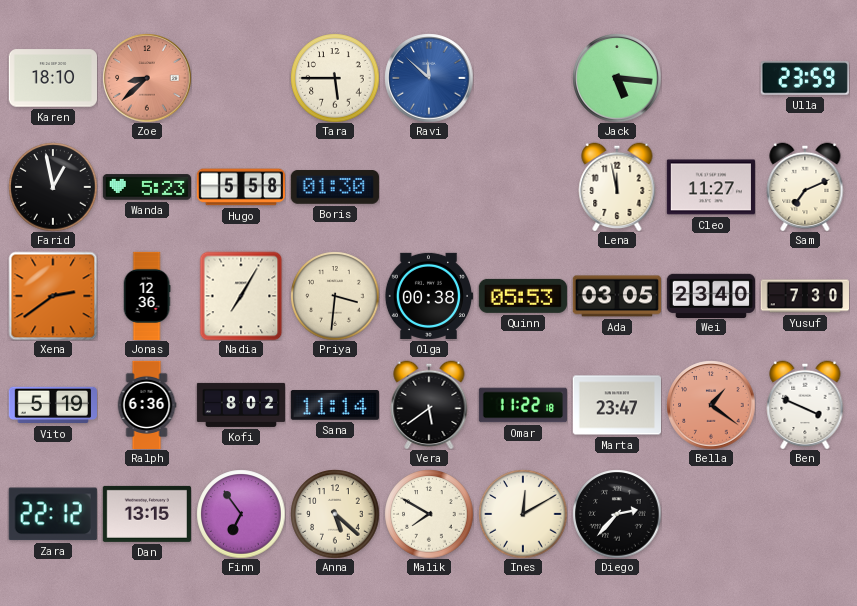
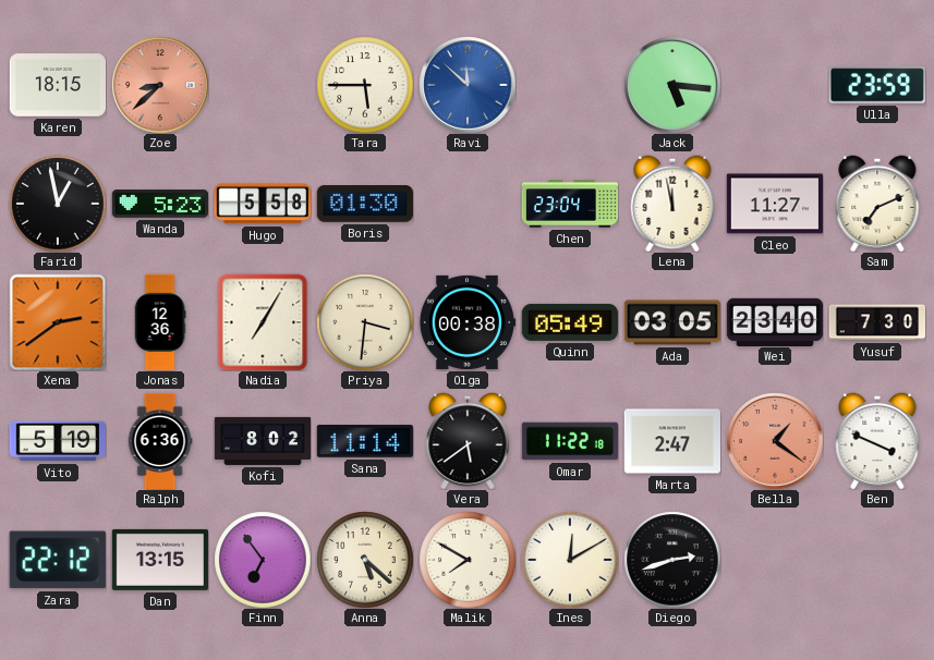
Karen: 18:10 -> 18:15 (57, 85)
Chen: none -> 23:04 (570, 204)
Quinn: 05:53 -> 05:49 (570, 322)
Marta: 23:47 -> 2:47 (671, 441)
Diego: 2:37 -> 2:42 (672, 560)
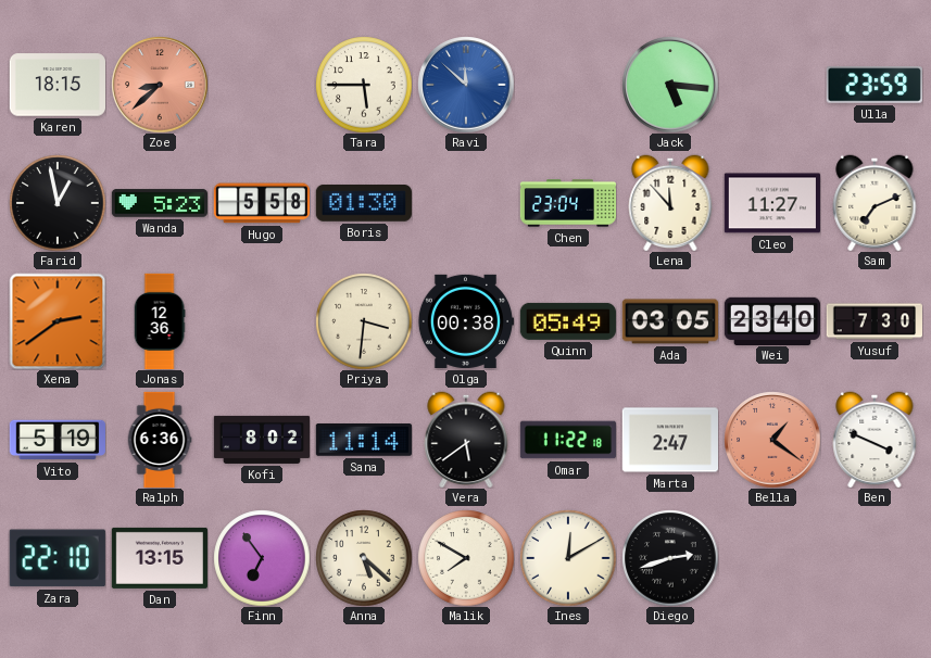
Lena: 11:58 -> 11:53 (670, 203)
Nadia: 7:05 -> none (263, 322)
Zara: 22:12 -> 22:10 (58, 558)
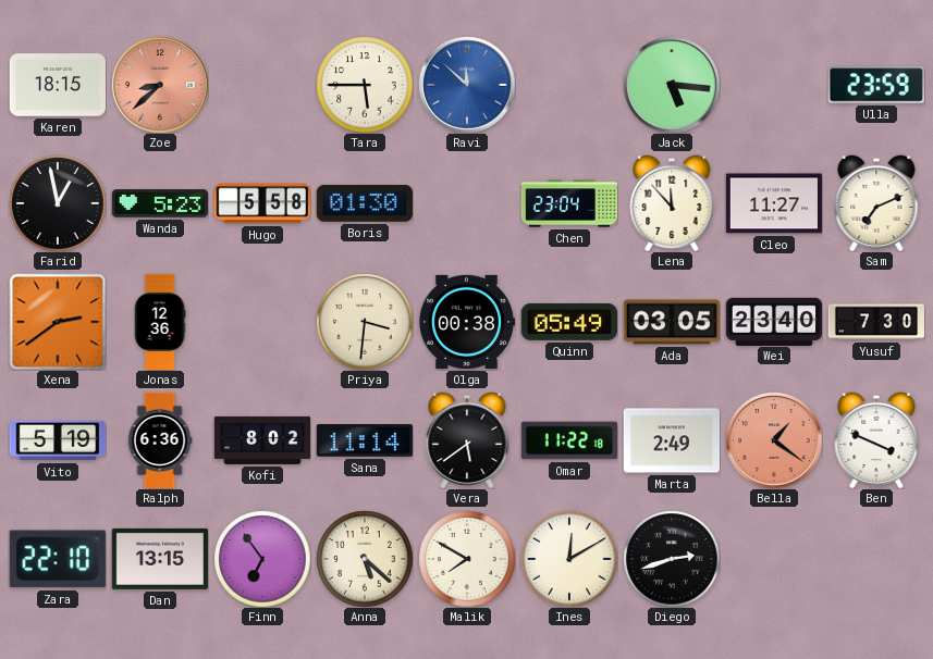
Marta: 2:47 -> 2:49 (671, 440)
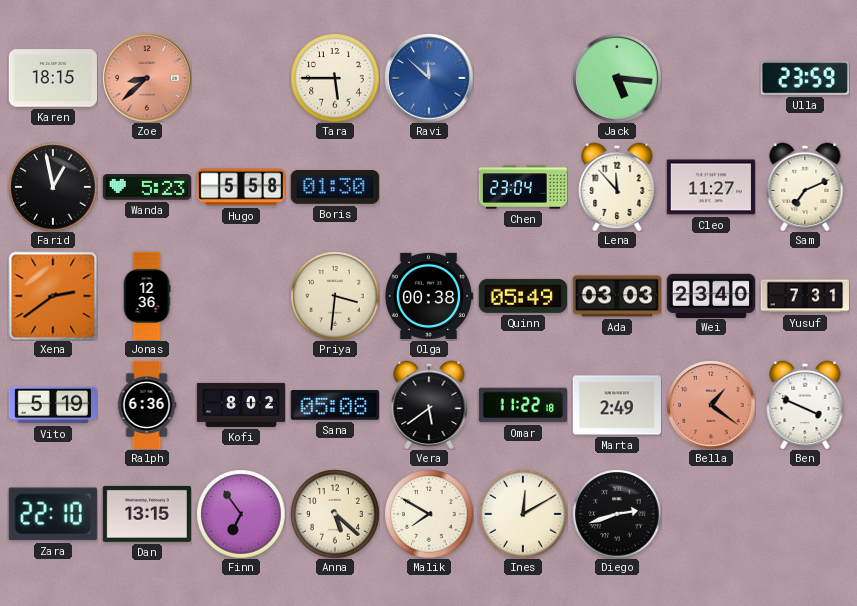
Ada: 03:05 -> 03:03 (616, 296)
Yusuf: 7:30 -> 7:31 (804, 296)
Sana: 11:14 -> 05:08 (335, 406)
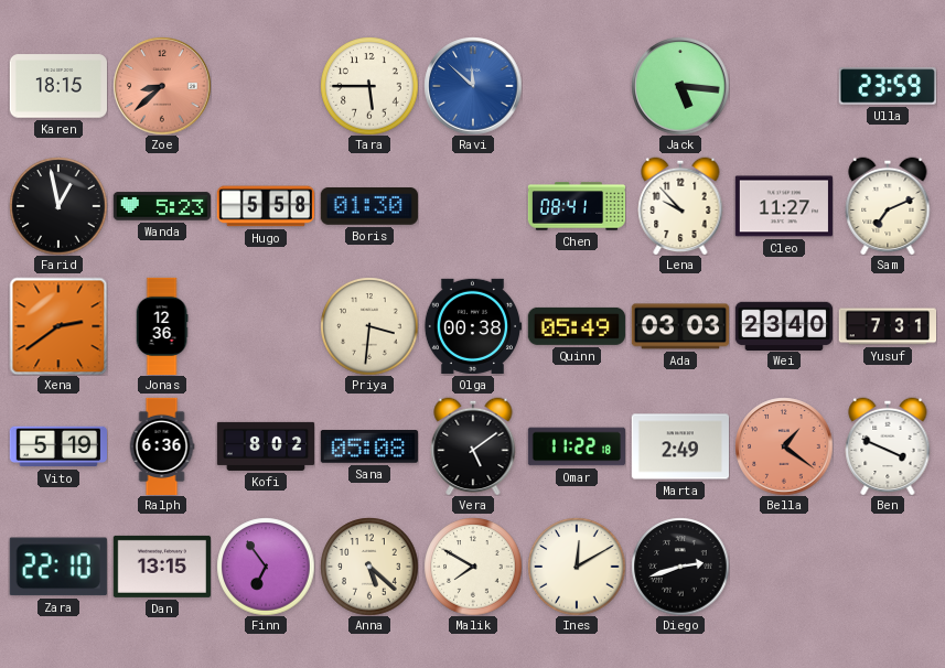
Chen: 23:04 -> 08:41 (577, 206)
Lena: 11:53 -> 9:53 (680, 206)
Vera: 5:39 -> 5:09 (473, 446)
